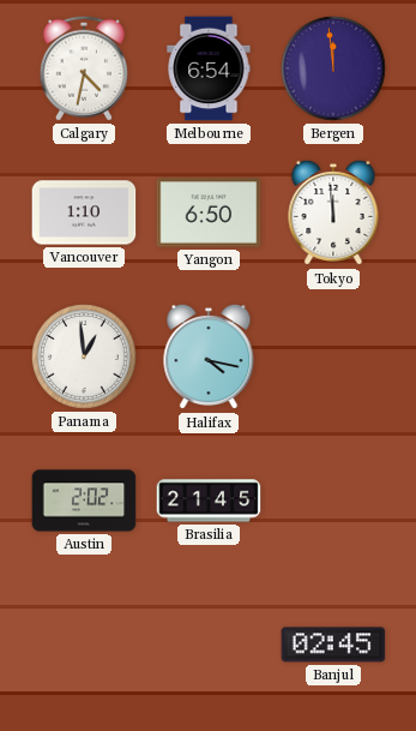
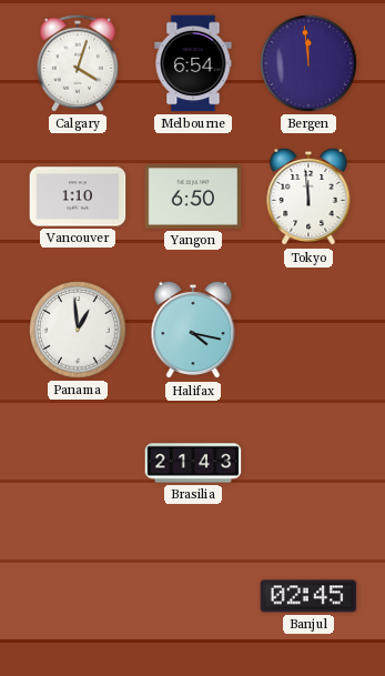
Calgary: 4:32 -> 4:03 (78, 63)
Austin: 2:02 -> none (84, 501)
Brasilia: 21:45 -> 21:43 (193, 463)
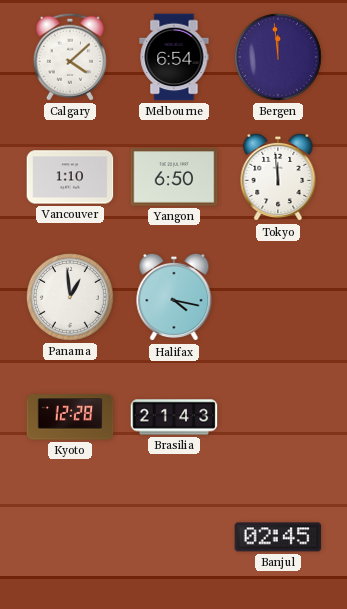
Calgary: 4:03 -> 4:08 (70, 57)
Kyoto: none -> 12:28 (70, 417)
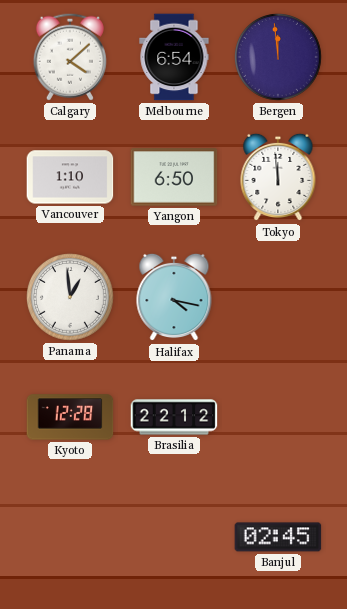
Brasilia: 21:43 -> 22:12 (174, 417)
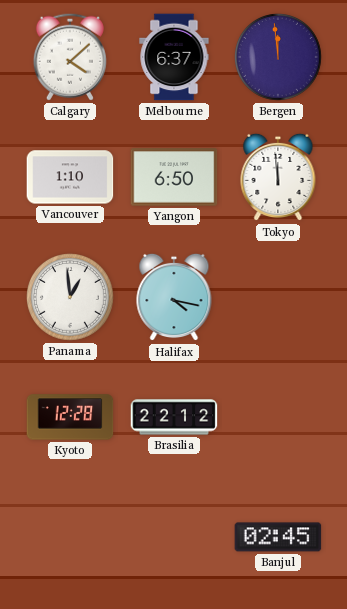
Melbourne: 6:54 -> 6:37 (174, 57)
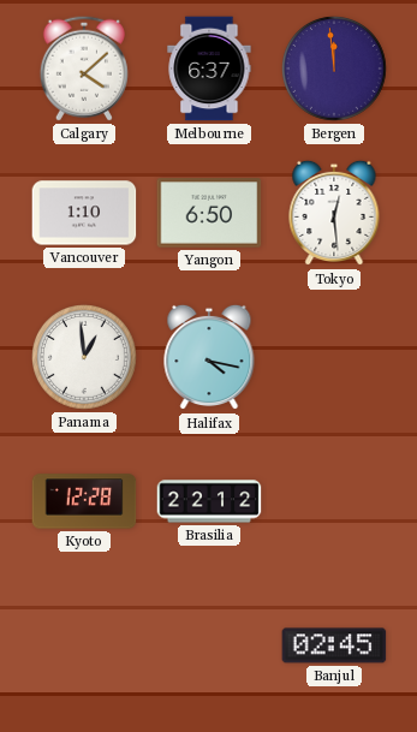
Tokyo: 11:59 -> 12:29 (334, 213)
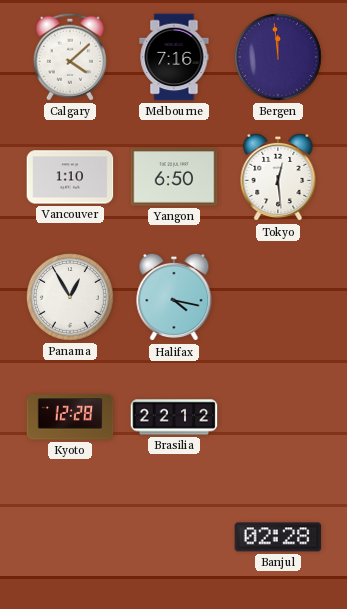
Melbourne: 6:37 -> 7:16 (174, 57)
Panama: 12:59 -> 12:55 (71, 298)
Banjul: 02:45 -> 02:28 (278, 537)
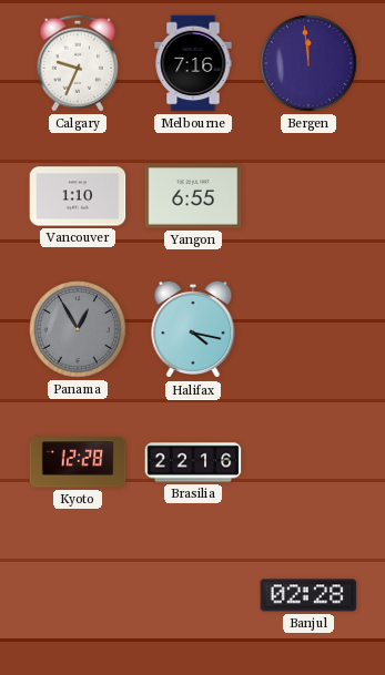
Calgary: 4:08 -> 9:34 (78, 63)
Yangon: 6:50 -> 6:55 (193, 196)
Tokyo: 12:29 -> none (278, 177)
Panama dial: white -> grey (79, 330)
Brasilia: 22:12 -> 22:16 (193, 462)
